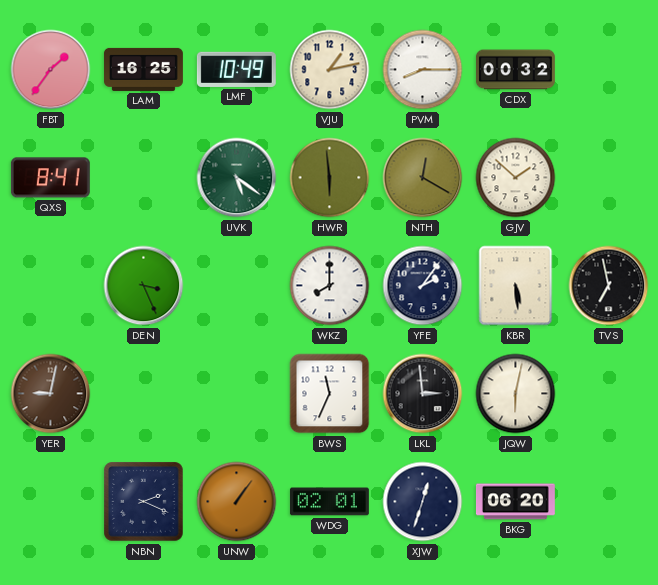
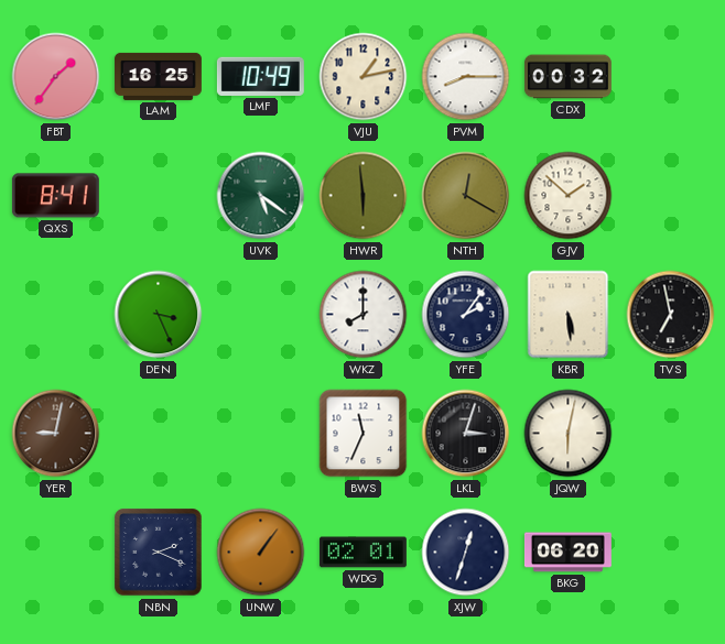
LKL: 2:59 -> 3:03 (466, 434)
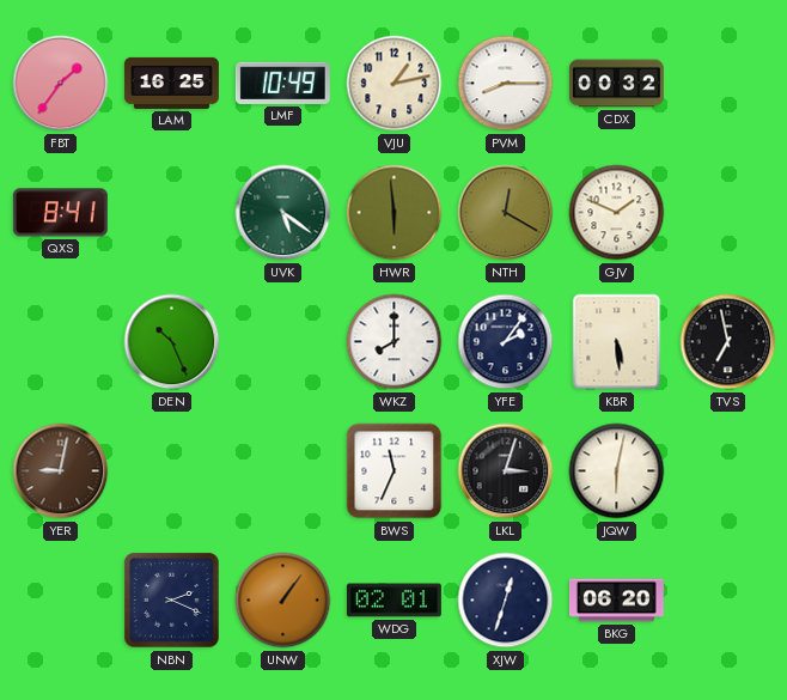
GJV: 1:52 -> 1:49 (617, 213)
DEN: 3:26 -> 10:26 (172, 342)
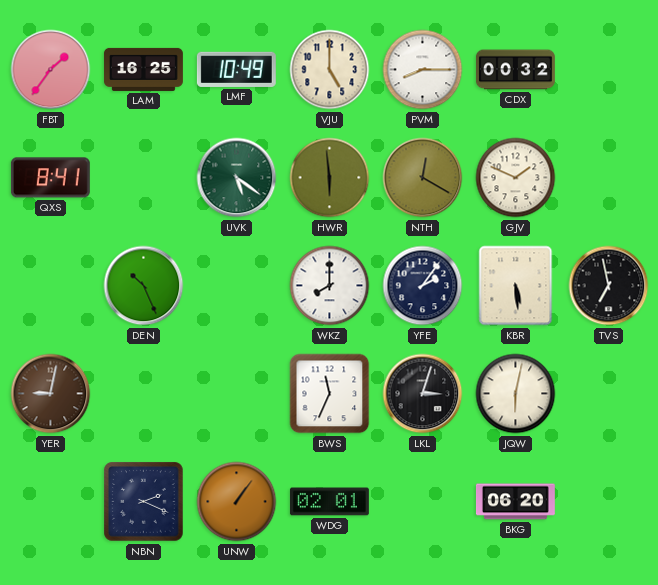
VJU: 1:13 -> 5:00 (330, 70)
XJW: 12:33 -> none (506, 601)
